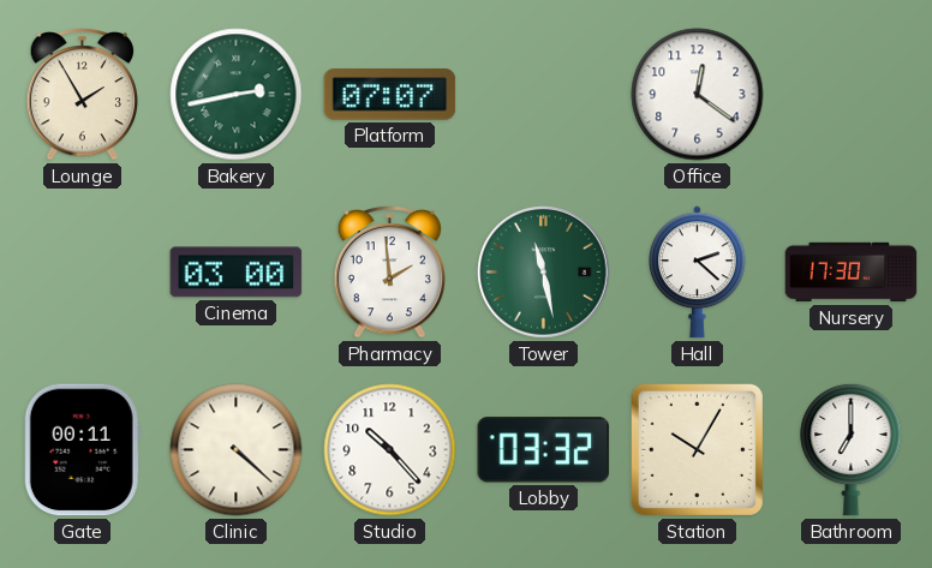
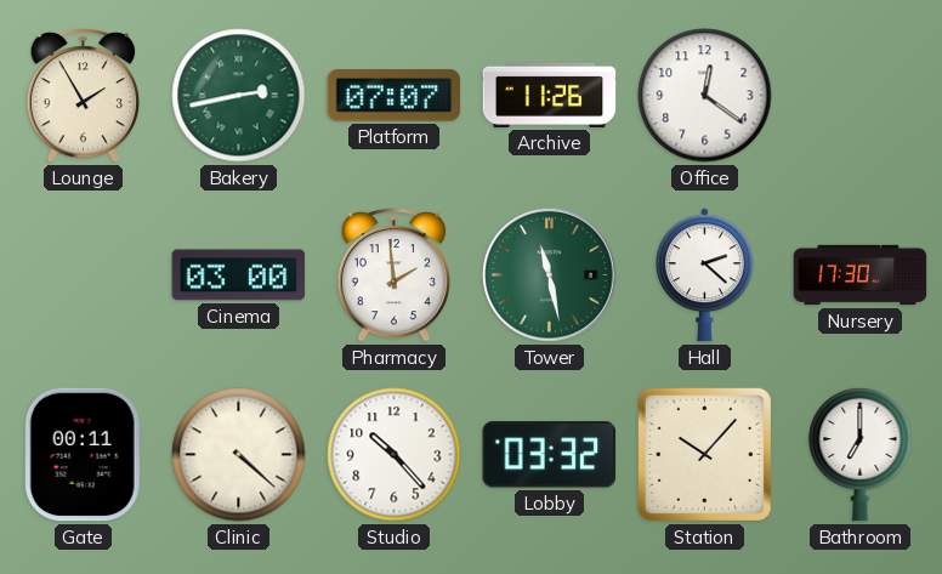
Archive: none -> 11:26 (550, 95)
Station: 10:05 -> 10:07 (704, 454)
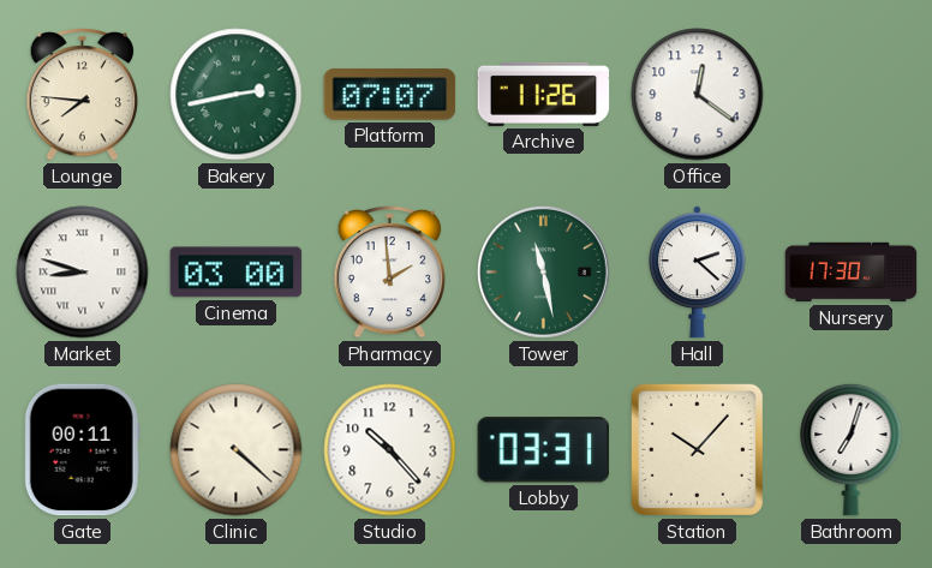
Lounge: 1:55 -> 7:46 (82, 95)
Market: none -> 8:48 (83, 273)
Lobby: 03:32 -> 03:31 (544, 450)
Bathroom: 7:00 -> 7:03 (852, 449)
